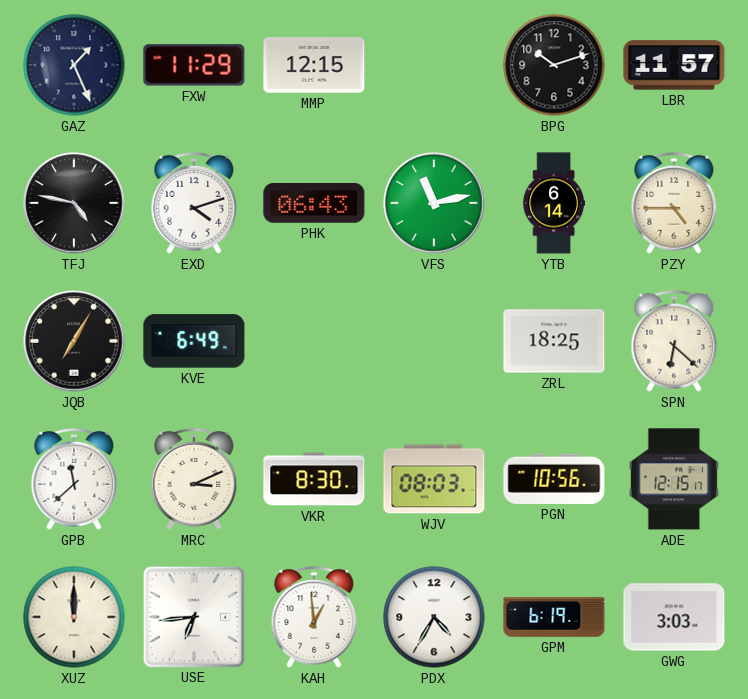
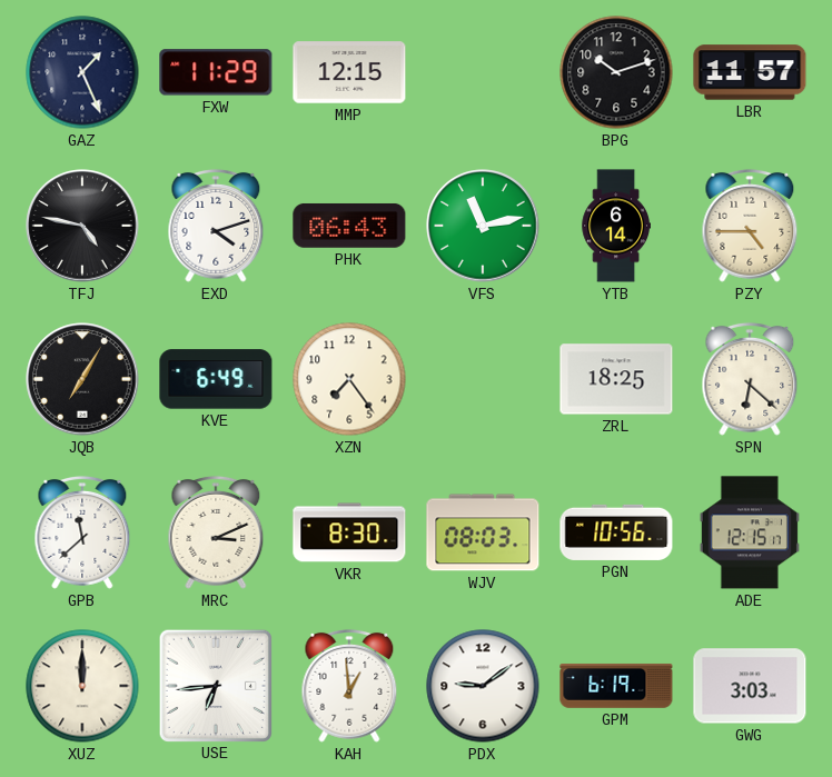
XZN: none -> 7:24 (349, 379)
PDX: 4:35 -> 9:09 (483, 686)
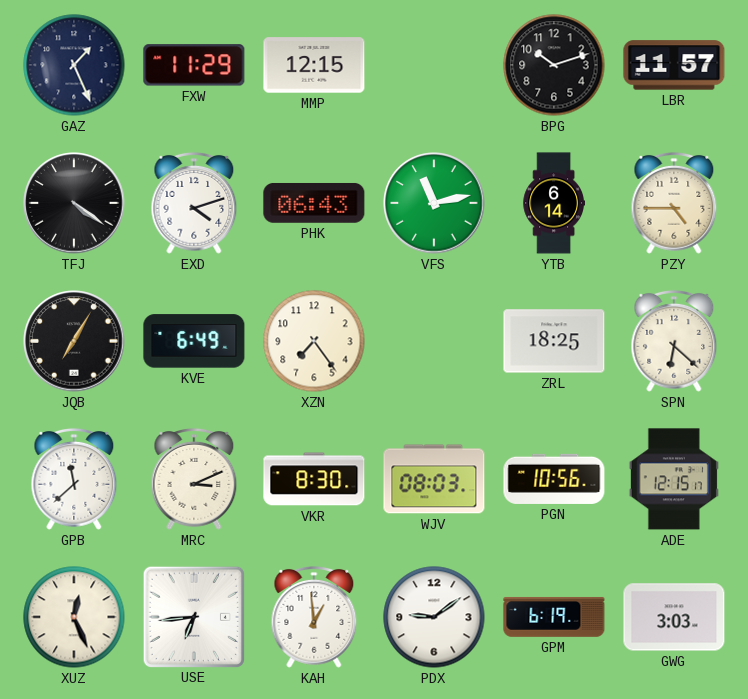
TFJ: 4:47 -> 4:21 (74, 203)
XUZ: 12:00 -> 12:26 (74, 617)
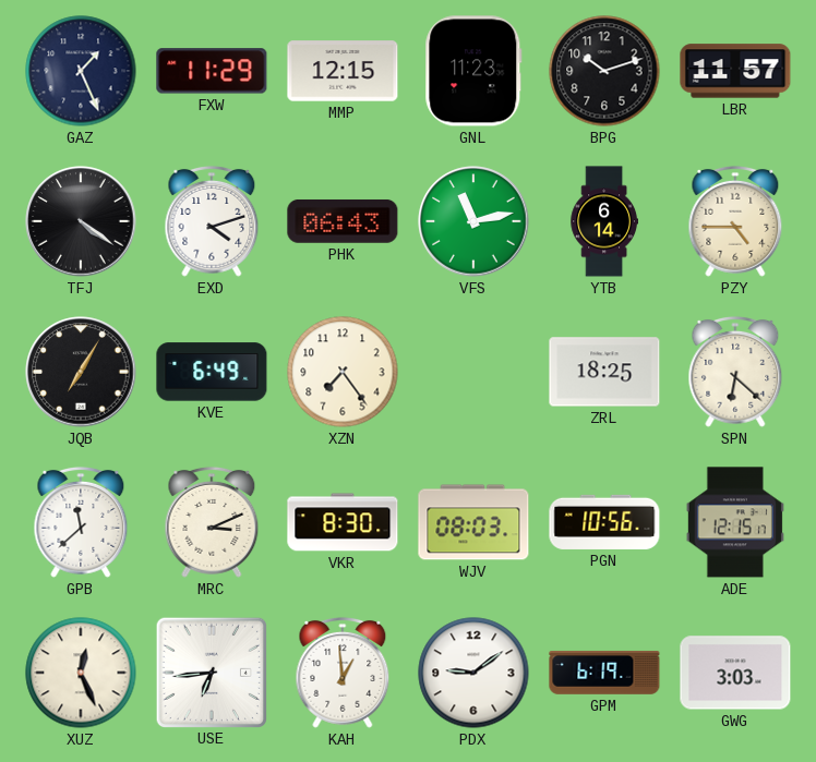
GNL: none -> 11:23 (473, 71)
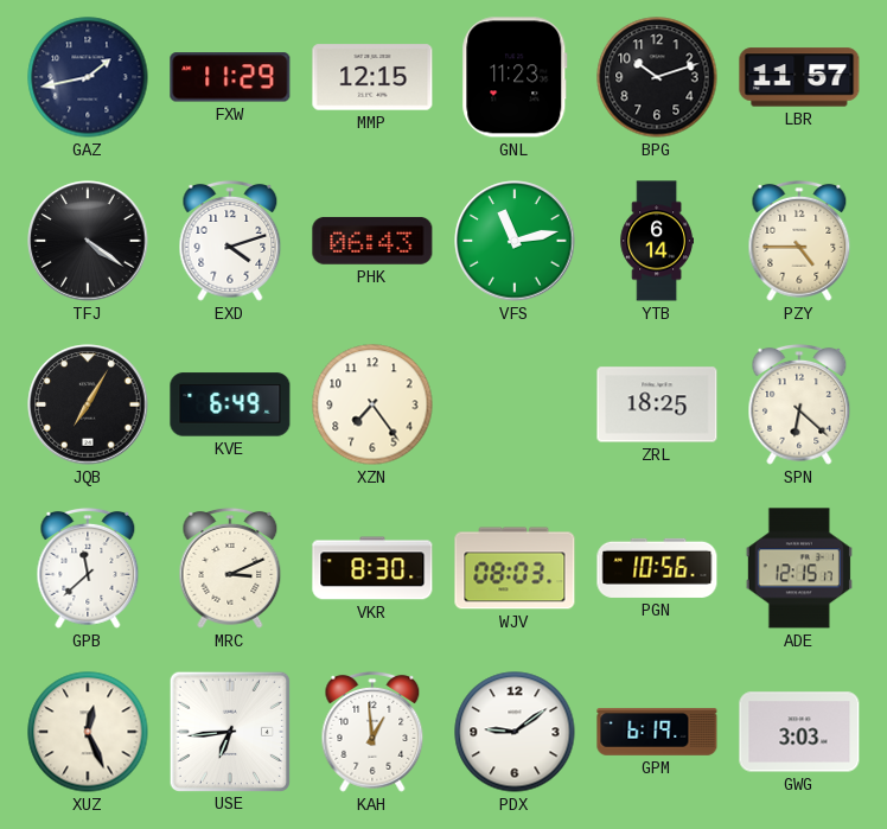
GAZ: 1:26 -> 1:43 (88, 77)
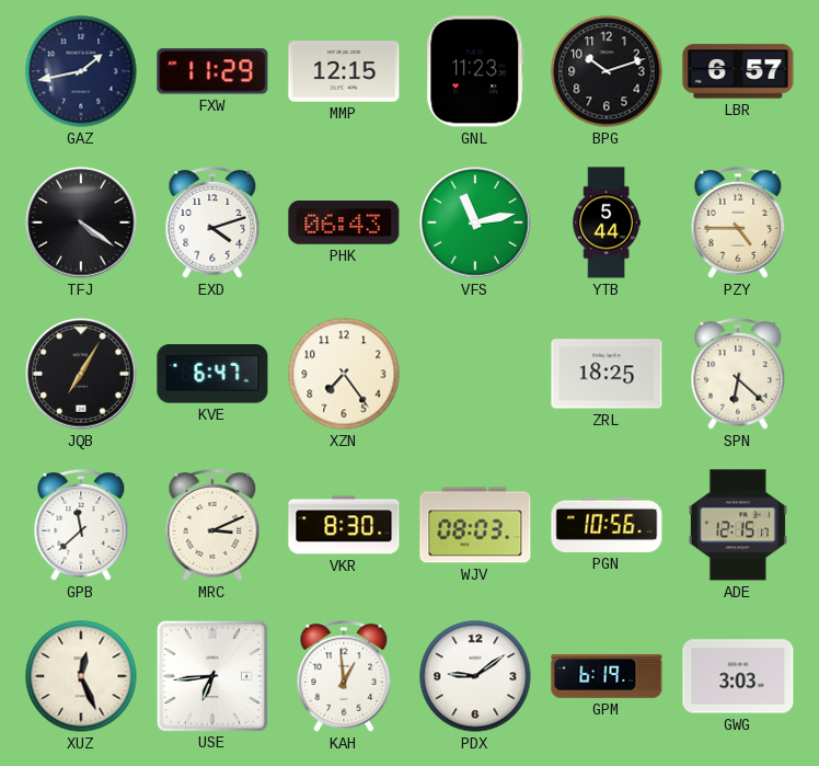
LBR: 11:57 -> 6:57 (738, 71)
YTB: 6:14 -> 5:44 (605, 222)
KVE: 6:49 -> 6:47 (212, 374)
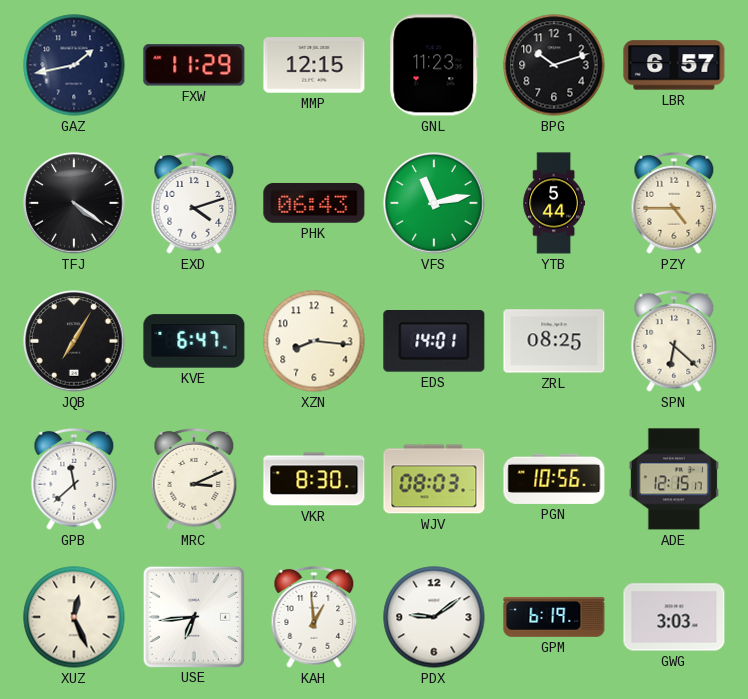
XZN: 7:24 -> 8:16 (314, 341)
EDS: none -> 14:01 (434, 342)
ZRL: 18:25 -> 08:25 (554, 341)
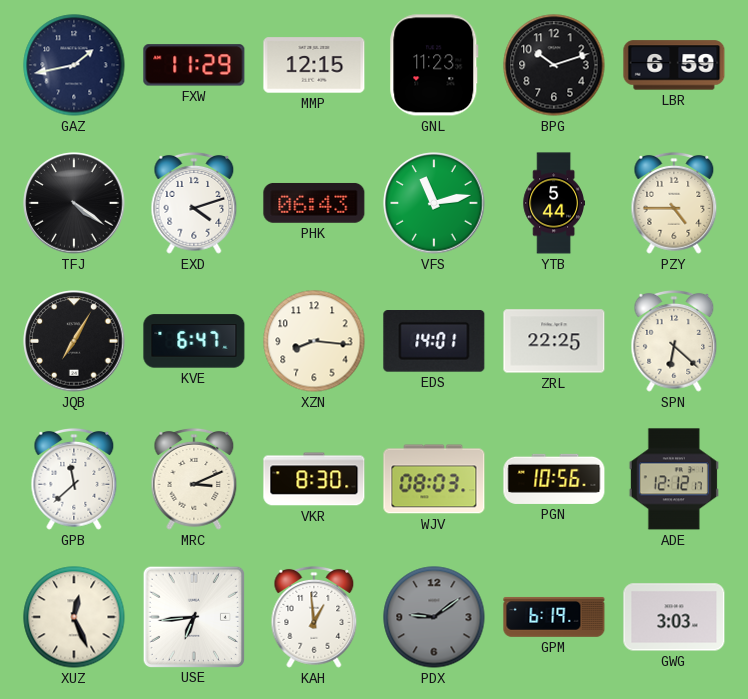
LBR: 6:57 -> 6:59 (674, 65)
ZRL: 08:25 -> 22:25 (554, 341)
ADE: 12:15 -> 12:12 (674, 479)
PDX dial: white -> grey (434, 617)
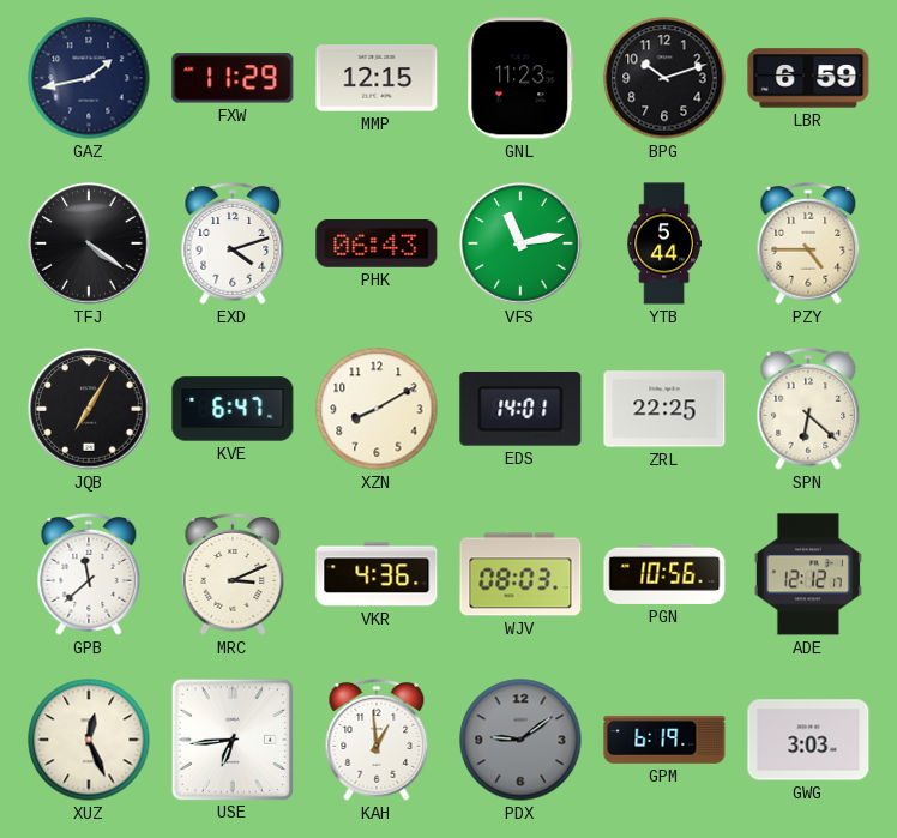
XZN: 8:16 -> 8:10 (377, 409)
VKR: 8:30 -> 4:36 (377, 574)
